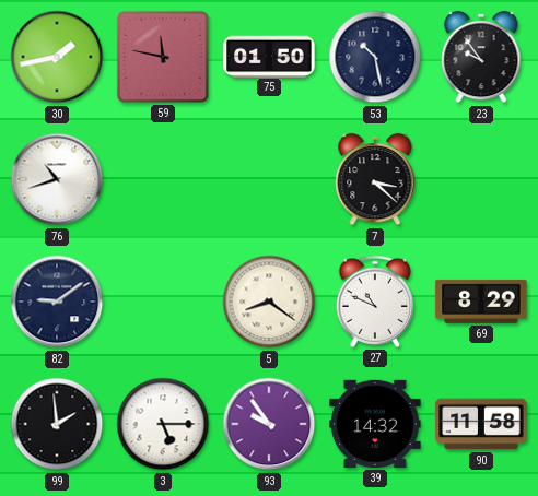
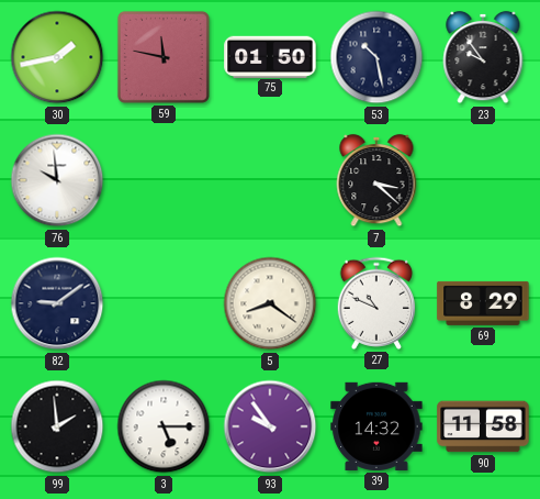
76: 10:42 -> 9:59 (57, 180)
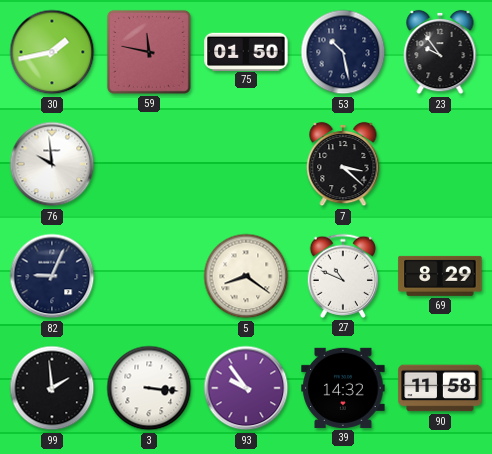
82: 9:09 -> 9:04 (52, 276)
3: 5:15 -> 3:16 (149, 388)
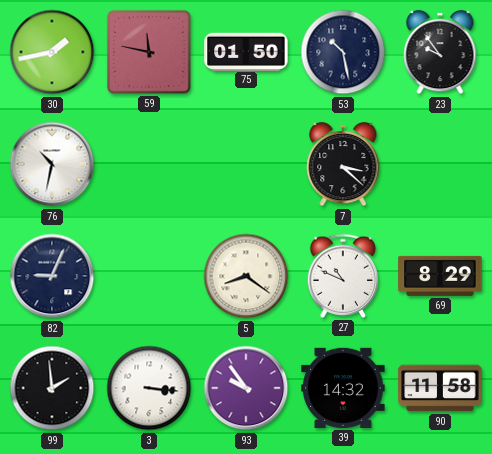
76: 9:59 -> 10:32 (52, 164)
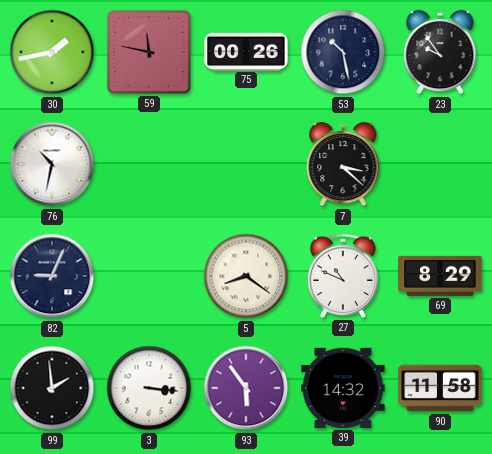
75: 01:50 -> 00:26 (246, 51)
93: 9:54 -> 5:54 (246, 388)
